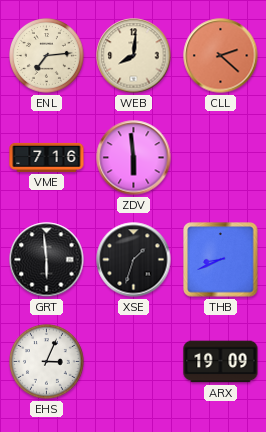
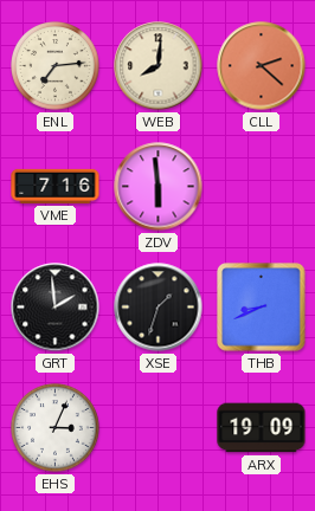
GRT: 5:59 -> 1:59 (56, 308)
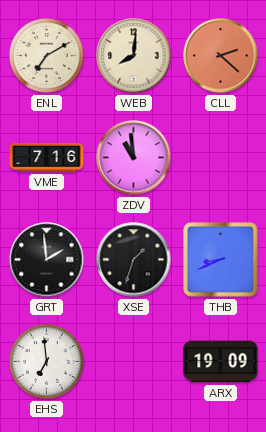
ENL: 7:14 -> 7:10 (47, 56)
ZDV: 5:59 -> 10:59 (134, 158)
EHS: 3:04 -> 6:59 (47, 362)
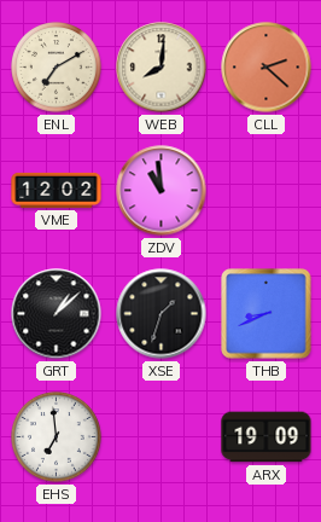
VME: 7:16 -> 12:02 (57, 190)
GRT: 1:59 -> 1:08 (57, 314)
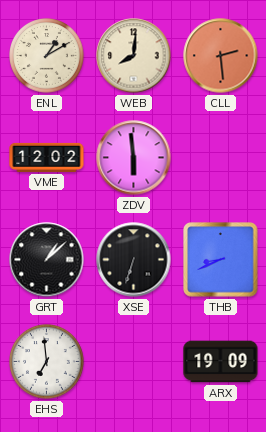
ENL: 7:10 -> 1:10 (47, 56)
CLL: 2:22 -> 2:29 (221, 56)
ZDV: 10:59 -> 5:59 (134, 158)
XSE: 1:33 -> 6:33 (134, 260)
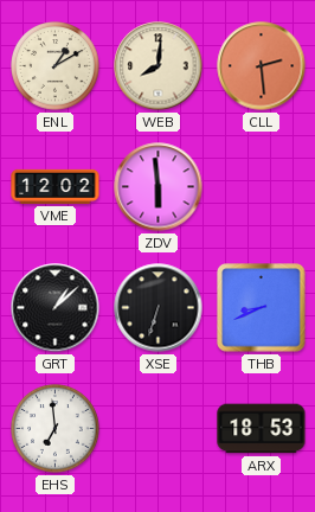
ARX: 19:09 -> 18:53 (262, 429)
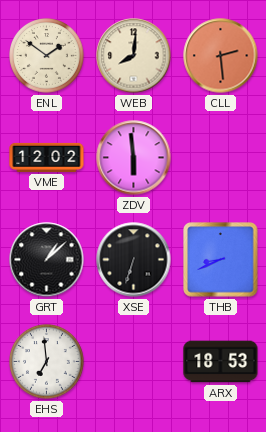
ENL: 1:10 -> 1:51 (47, 56)
